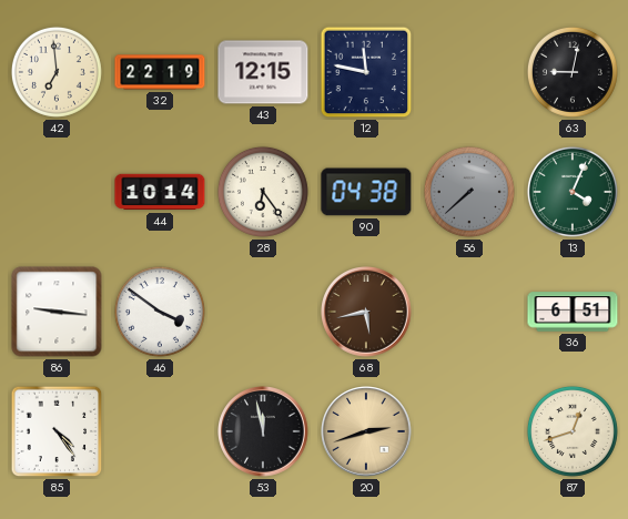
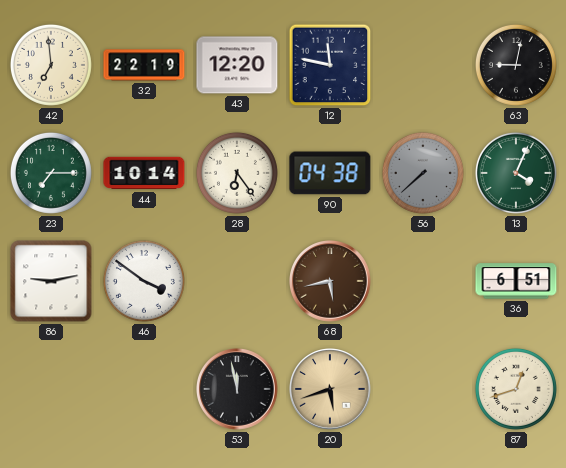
43: 12:15 -> 12:20 (237, 65)
23: none -> 7:15 (51, 173)
86: 9:16 -> 9:13 (51, 281)
85: 4:24 -> none (57, 431)
20: 2:42 -> 5:42 (331, 390)
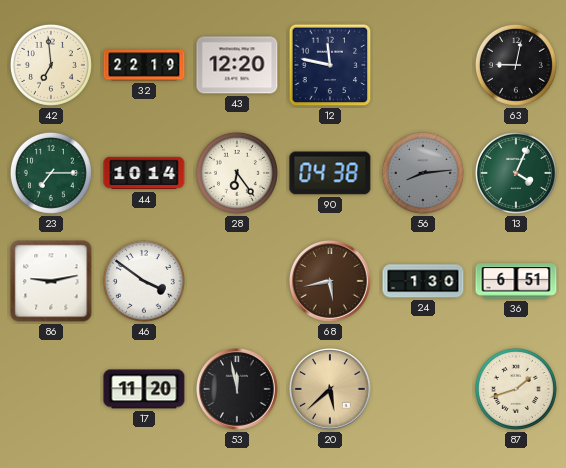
56: 7:38 -> 8:14 (423, 173)
24: none -> 1:30 (423, 281)
17: none -> 11:20 (144, 389)
20: 5:42 -> 5:38 (331, 390)
87: 12:42 -> 1:42 (516, 389)
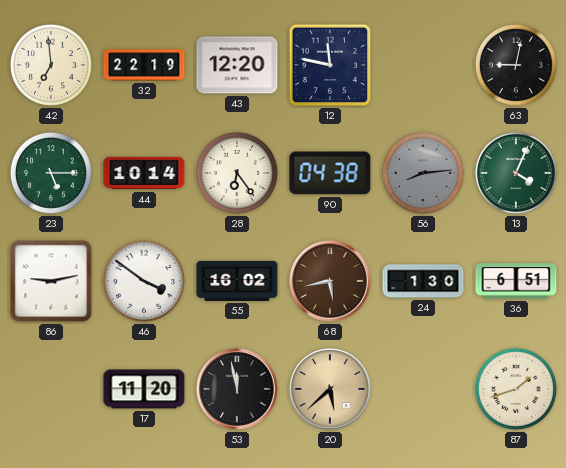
23: 7:15 -> 5:15 (51, 173)
55: none -> 16:02 (237, 281)
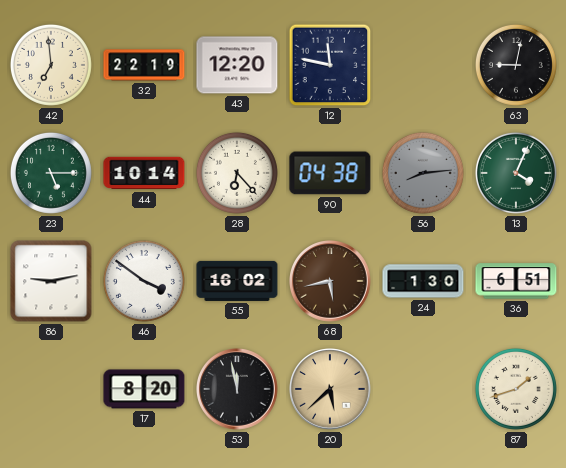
28: 6:24 -> 6:23 (237, 173)
17: 11:20 -> 8:20 (144, 389)
